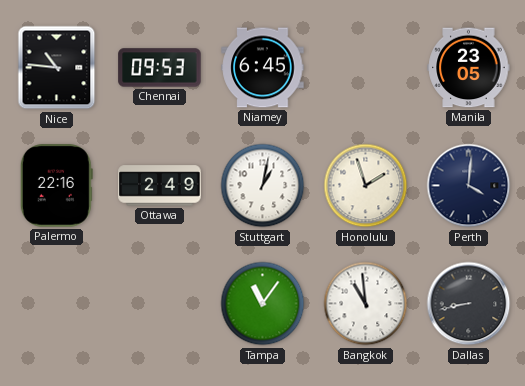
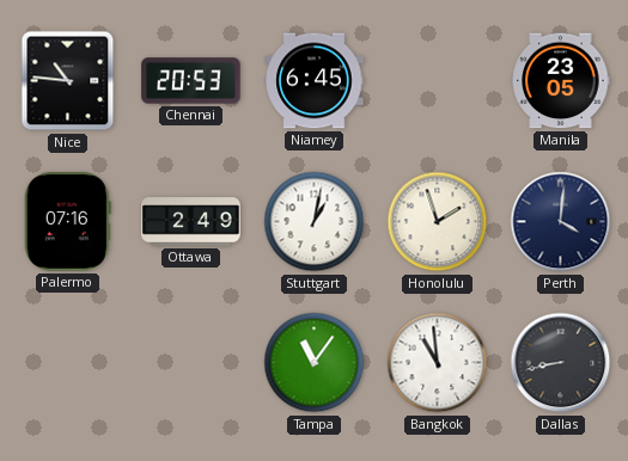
Chennai: 09:53 -> 20:53 (191, 81)
Palermo: 22:16 -> 07:16 (67, 222)
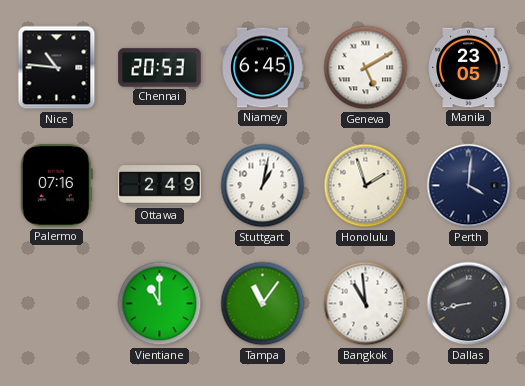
Geneva: none -> 5:10 (366, 68)
Vientiane: none -> 11:00 (160, 304)
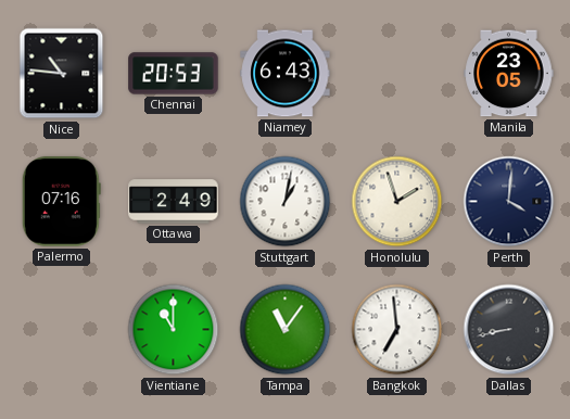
Niamey: 6:45 -> 6:43 (286, 74)
Geneva: 5:10 -> none (366, 68)
Bangkok: 10:59 -> 6:59 (397, 330)
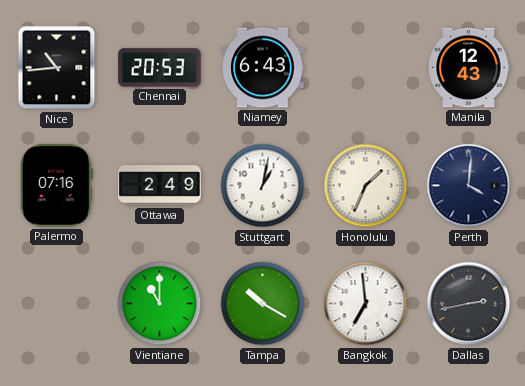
Nice: 10:46 -> 10:44 (57, 68)
Manila: 23:05 -> 12:43 (469, 68)
Honolulu: 1:57 -> 1:34 (366, 186)
Tampa: 11:06 -> 10:20 (263, 304)
Dallas: 8:43 -> 2:43 (469, 304)
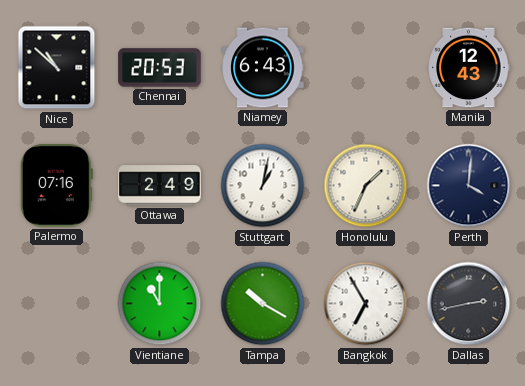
Nice: 10:44 -> 10:52 (57, 68)
Bangkok: 6:59 -> 6:55 (366, 304)
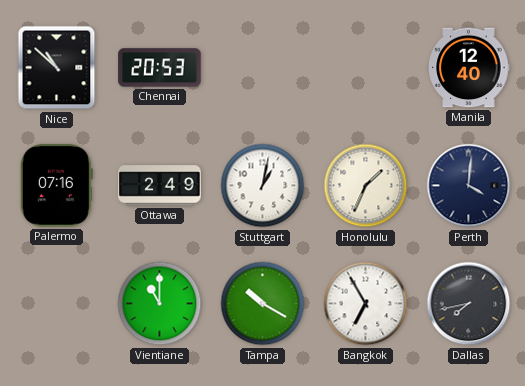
Niamey: 6:43 -> none (263, 68)
Manila: 12:43 -> 12:40 (469, 68)
Dallas: 2:43 -> 7:43 (469, 304)
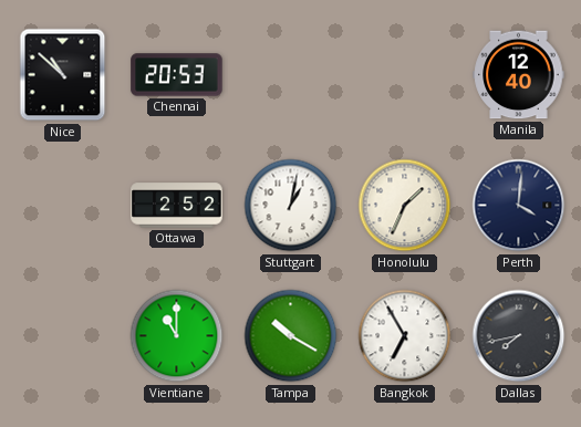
Palermo: 07:16 -> none (56, 186)
Ottawa: 2:49 -> 2:52 (177, 206)
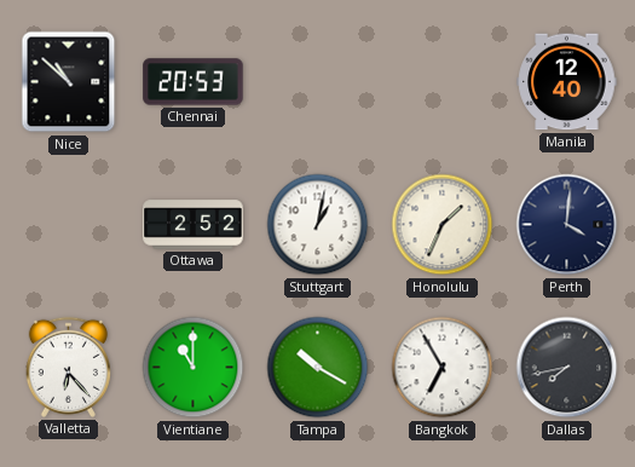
Valletta: none -> 6:23 (68, 367)
